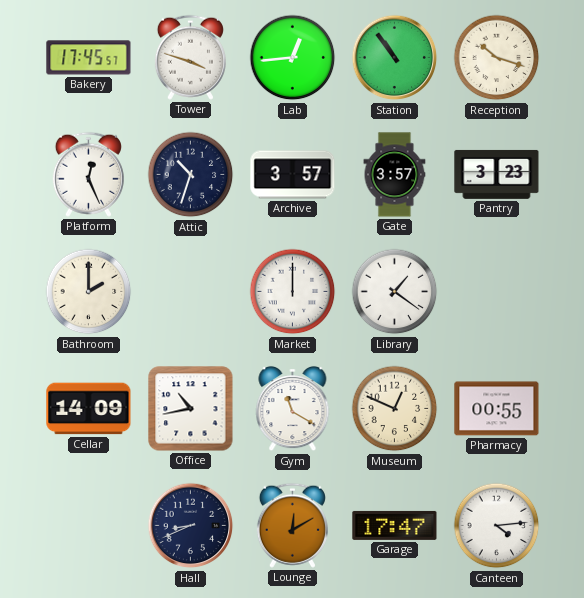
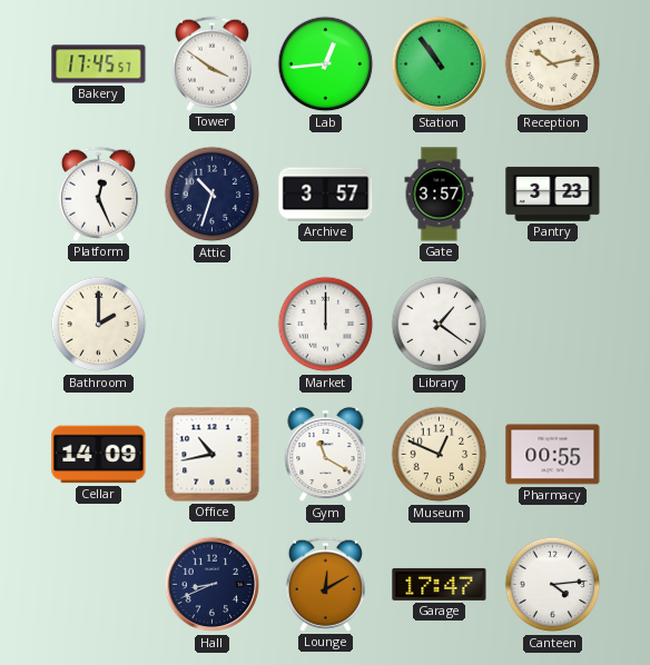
Tower: 3:48 -> 3:51 (211, 63)
Reception: 10:18 -> 10:13 (553, 64)
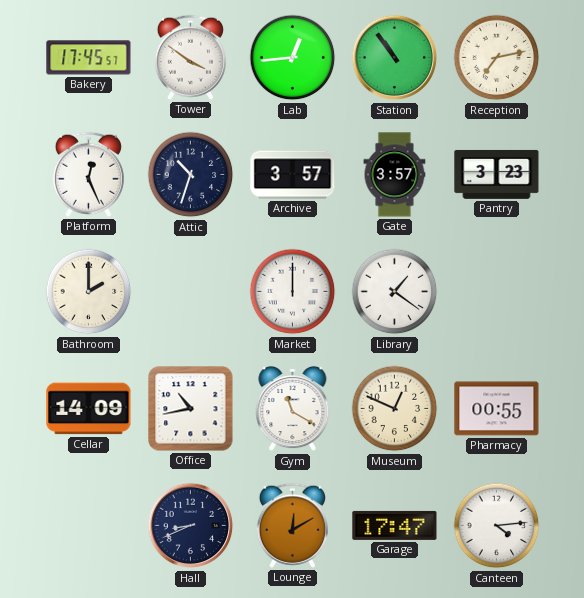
Reception: 10:13 -> 7:13 (497, 58)
